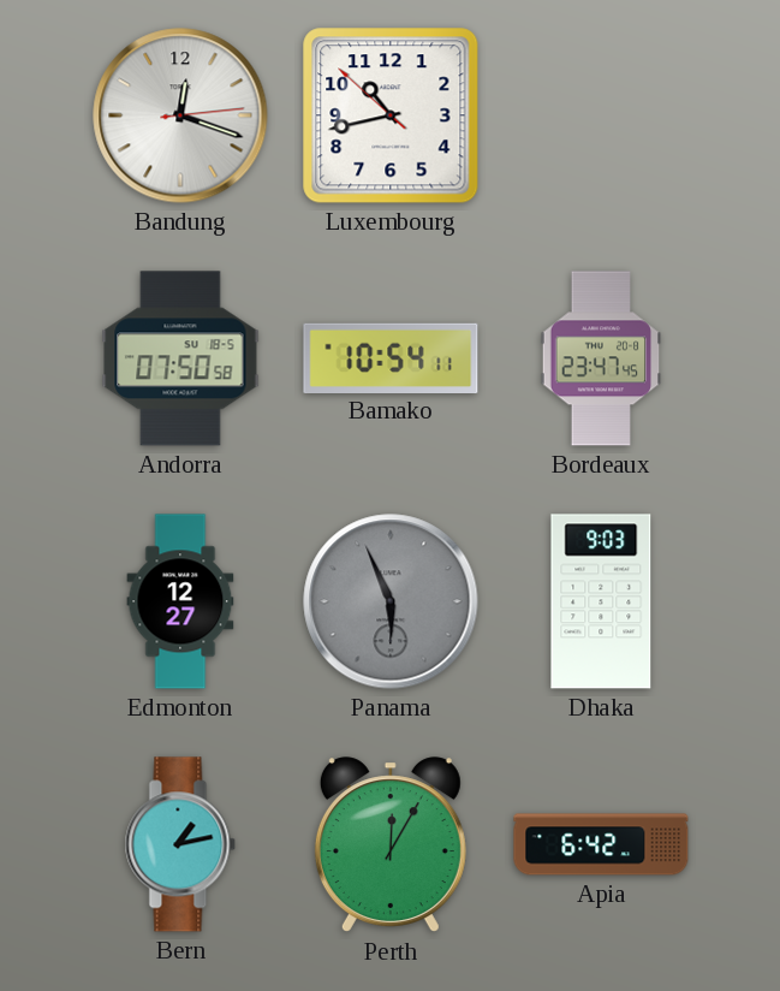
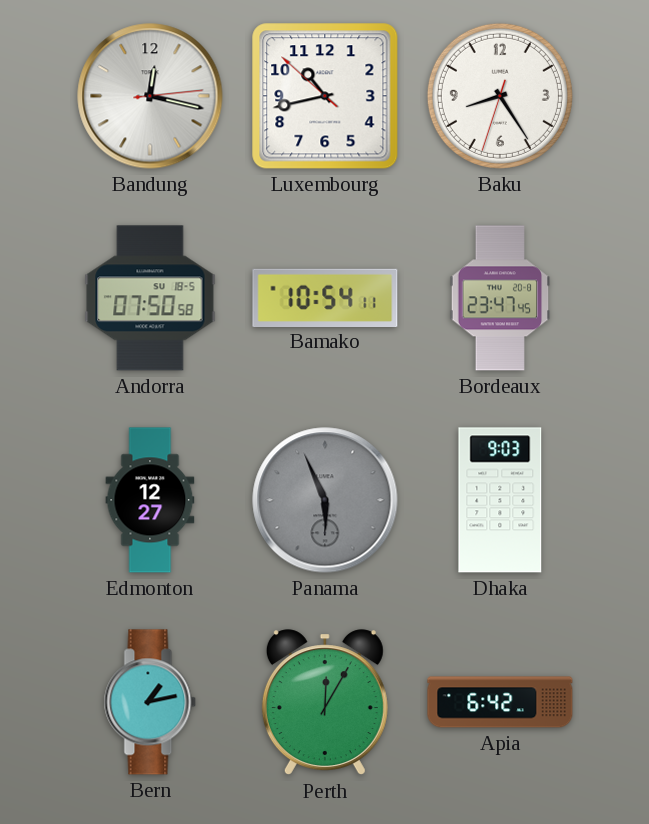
Bandung: 12:18 -> 12:17 (150, 96)
Baku: none -> 8:24 (500, 96)
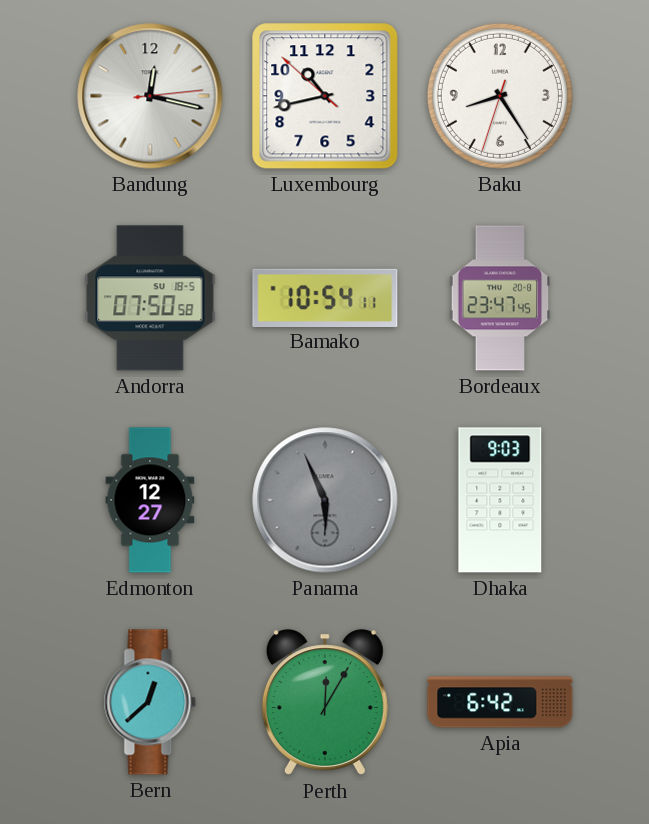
Bern: 1:13 -> 12:38 (150, 702)
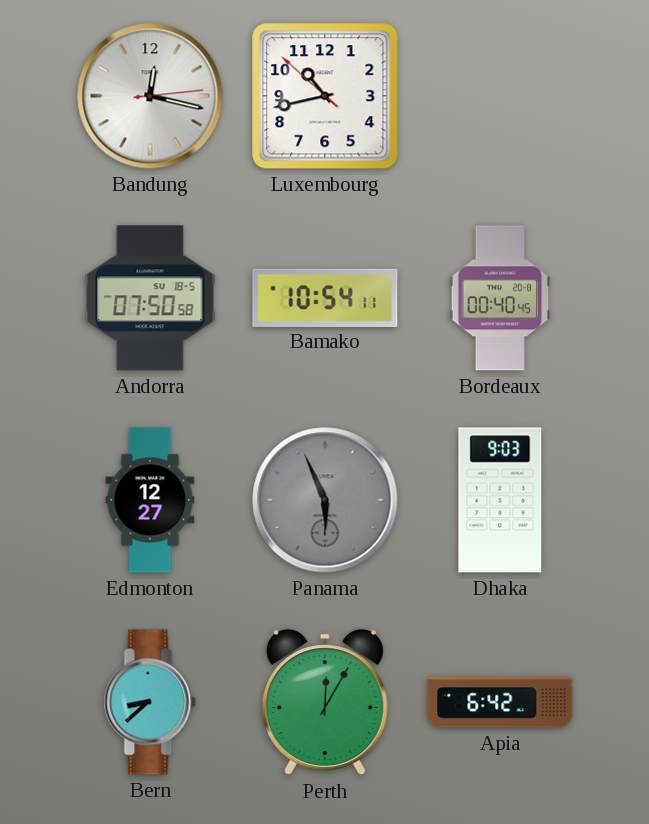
Baku: 8:24 -> none (500, 96)
Bordeaux: 23:47 -> 00:40 (500, 298)
Bern: 12:38 -> 8:38 (150, 702)
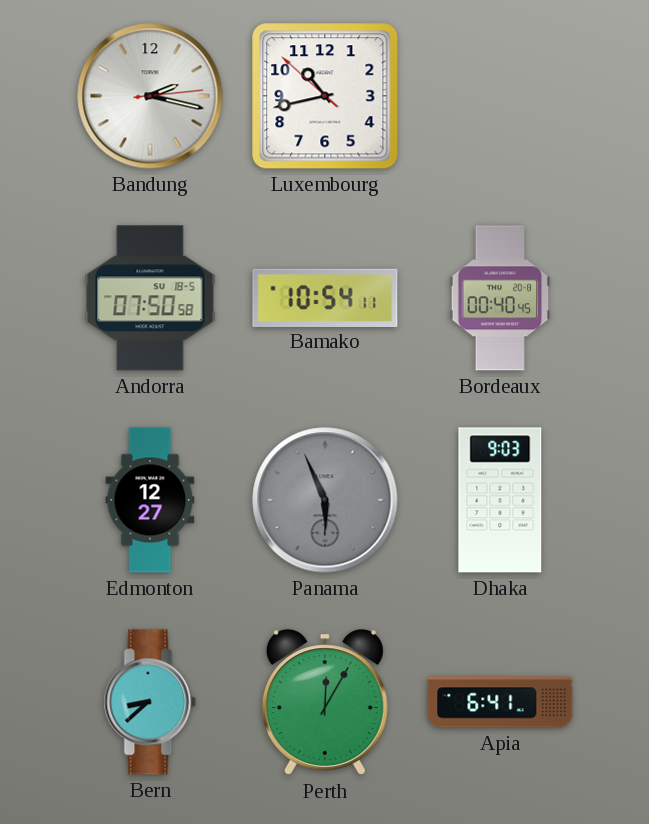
Bandung: 12:17 -> 2:17 (150, 96)
Apia: 6:42 -> 6:41 (500, 702)
